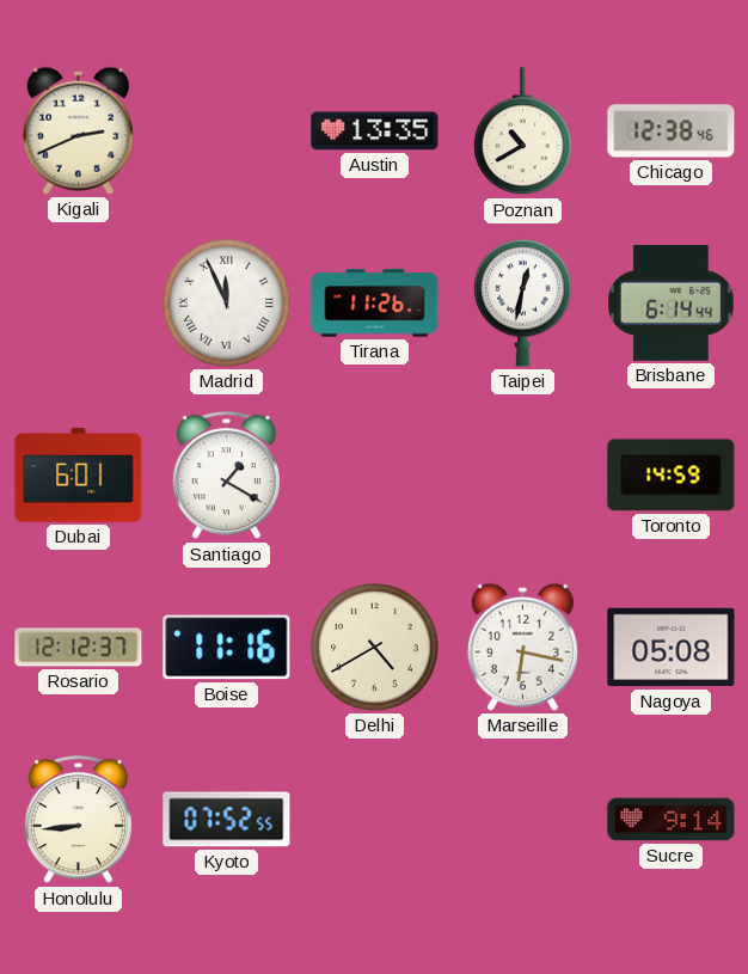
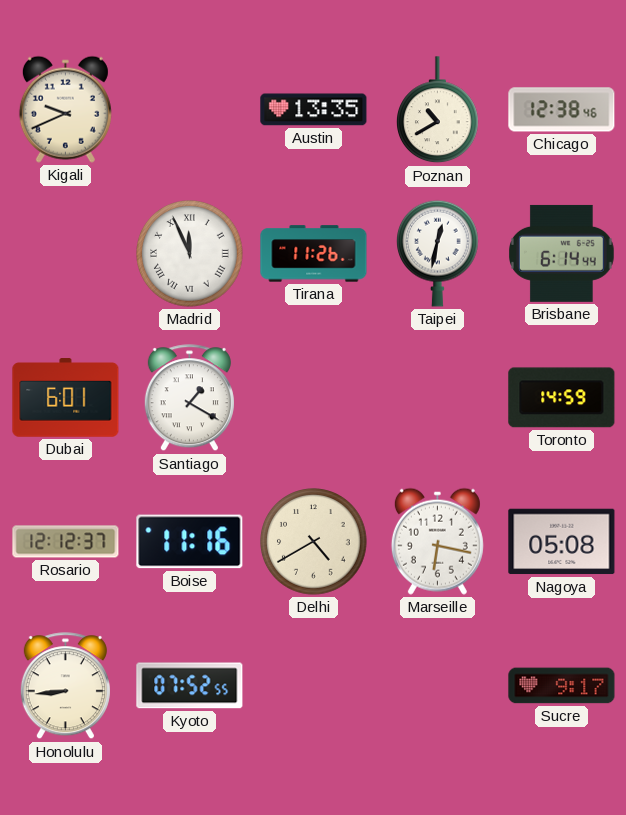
Kigali: 2:41 -> 9:41 (65, 109)
Sucre: 9:14 -> 9:17 (562, 686)
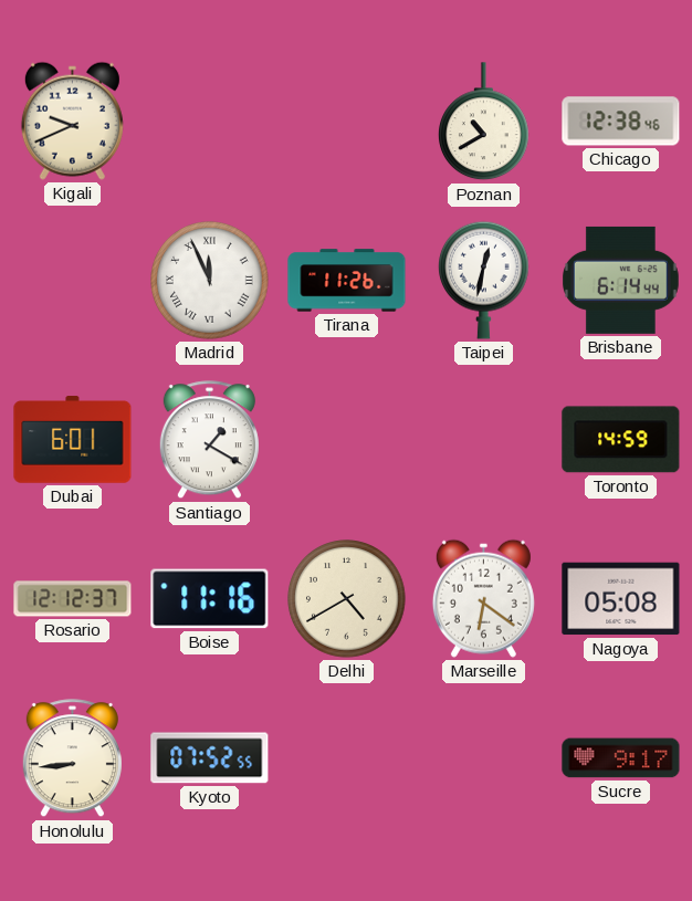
Austin: 13:35 -> none (314, 110)
Marseille: 6:17 -> 6:21 (483, 598)
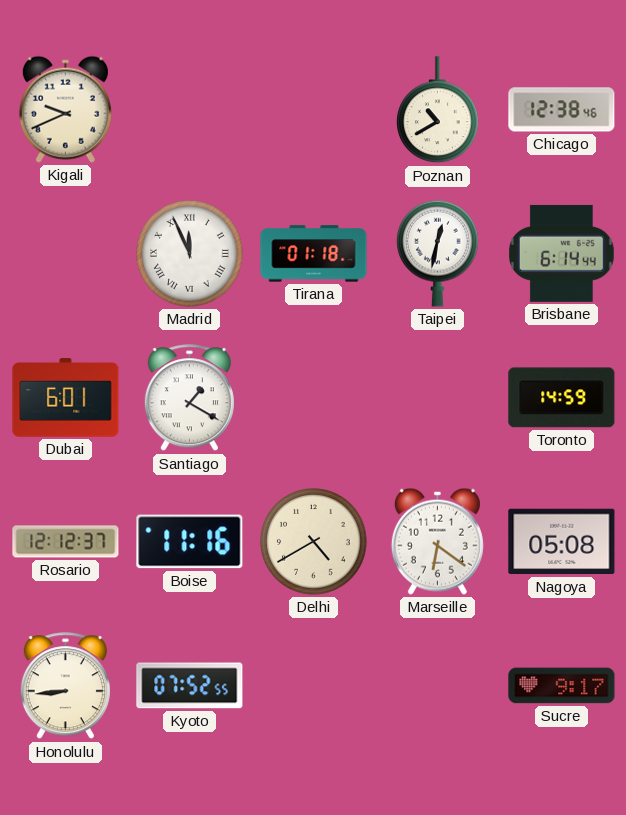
Tirana: 11:26 -> 01:18 (314, 254)
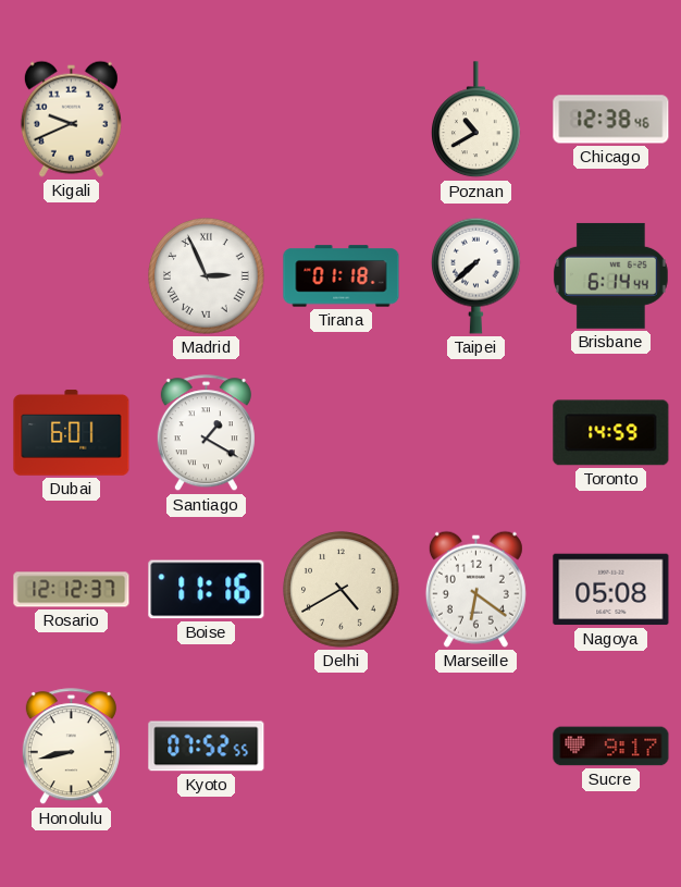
Madrid: 11:56 -> 2:56 (207, 276)
Taipei: 12:32 -> 7:38 (476, 275)
Honolulu: 8:44 -> 8:43 (71, 747)
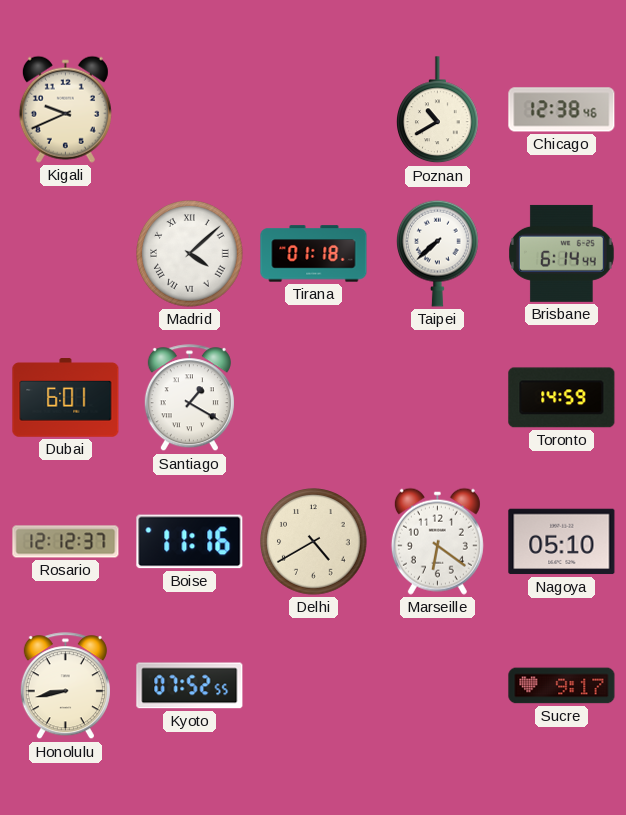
Madrid: 2:56 -> 4:08 (190, 254)
Nagoya: 05:08 -> 05:10 (562, 542)
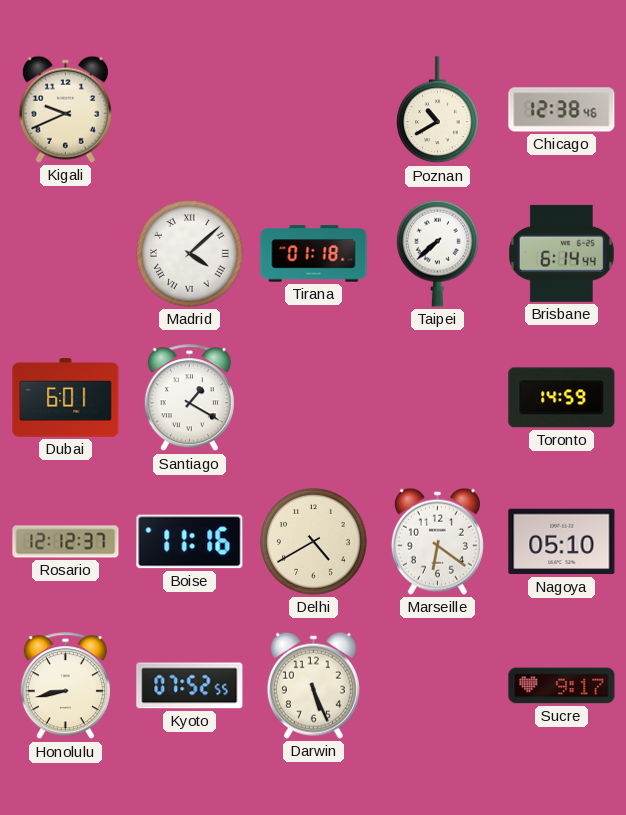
Darwin: none -> 5:26 (313, 685)
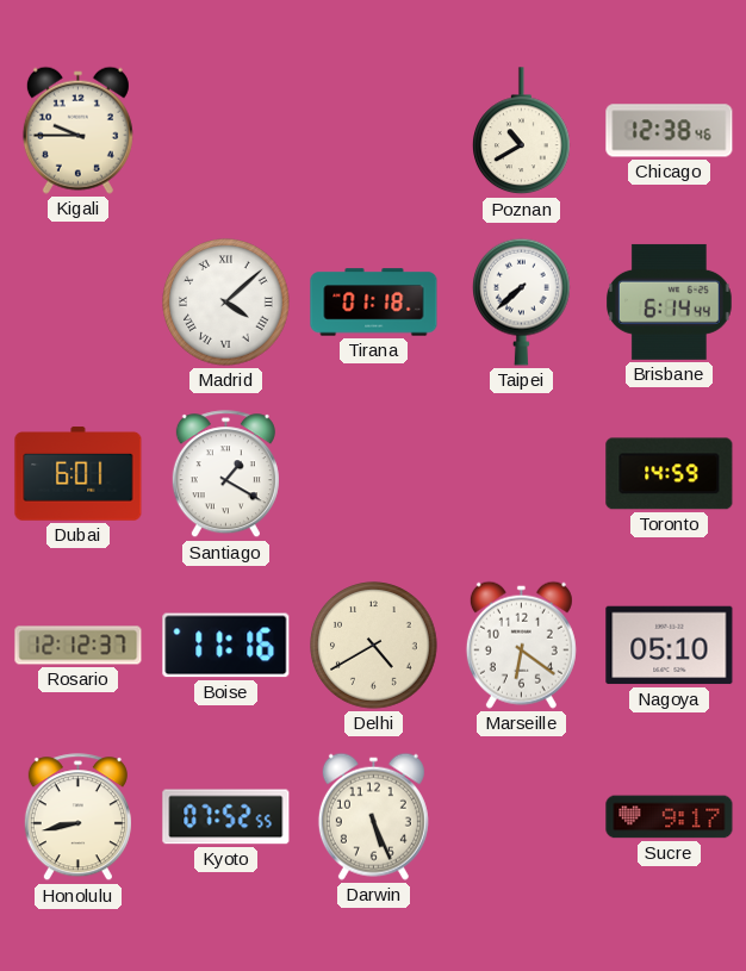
Kigali: 9:41 -> 9:45 (77, 130)
